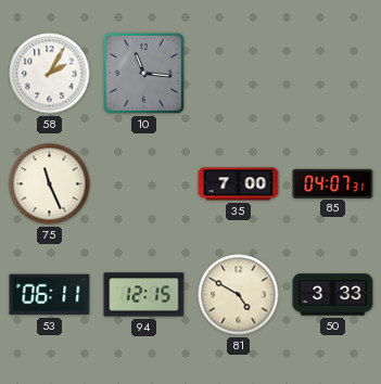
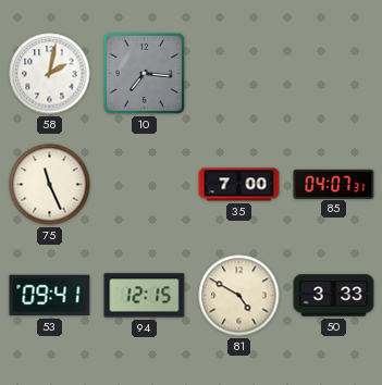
58: 2:05 -> 2:02 (50, 74)
10: 11:16 -> 7:16 (144, 73)
53: 06:11 -> 09:41 (50, 296)
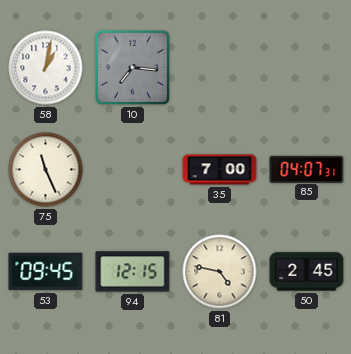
58: 2:02 -> 1:02 (46, 68)
53: 09:41 -> 09:45 (46, 272)
81: 4:50 -> 4:47 (220, 272)
50: 3:33 -> 2:45 (307, 272)
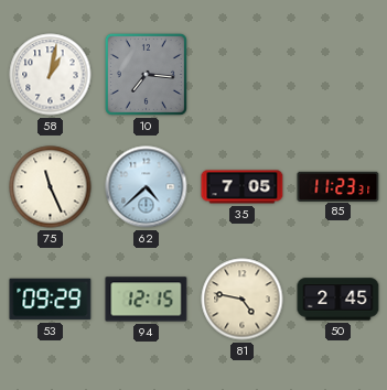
62: none -> 4:38 (147, 187)
35: 7:00 -> 7:05 (243, 187)
85: 04:07 -> 11:23 (338, 186)
53: 09:45 -> 09:29 (51, 300)
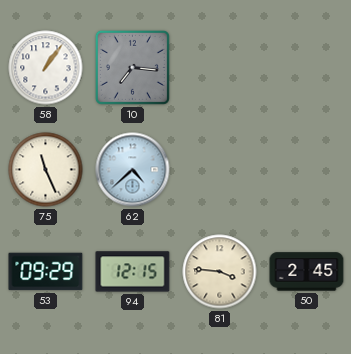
58: 1:02 -> 1:06 (46, 68)
35: 7:05 -> none (243, 187)
85: 11:23 -> none (338, 186)
81: 4:47 -> 3:46 (220, 272)
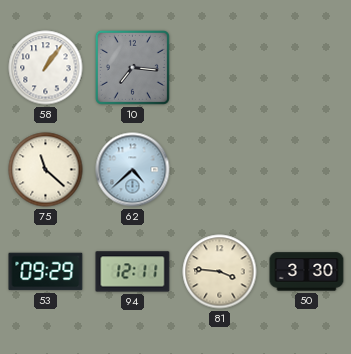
75: 11:26 -> 11:22 (46, 170)
94: 12:15 -> 12:11 (133, 272)
50: 2:45 -> 3:30 (307, 272)
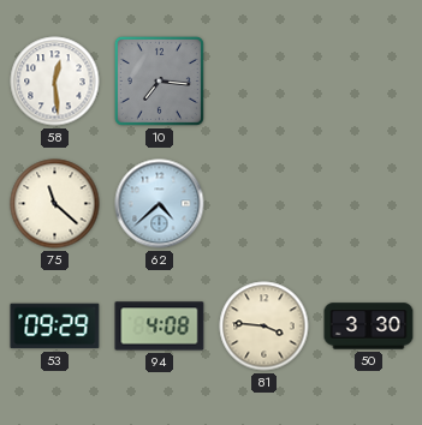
58: 1:06 -> 12:29 (55, 82)
94: 12:11 -> 4:08 (160, 327)
